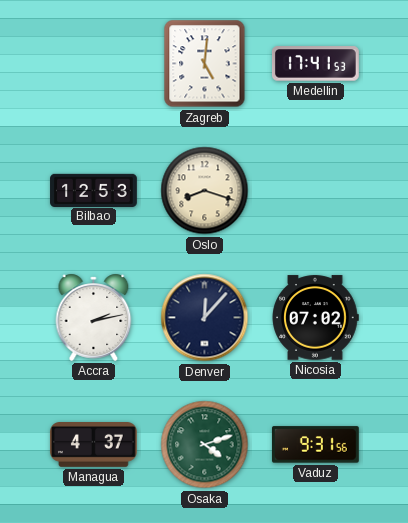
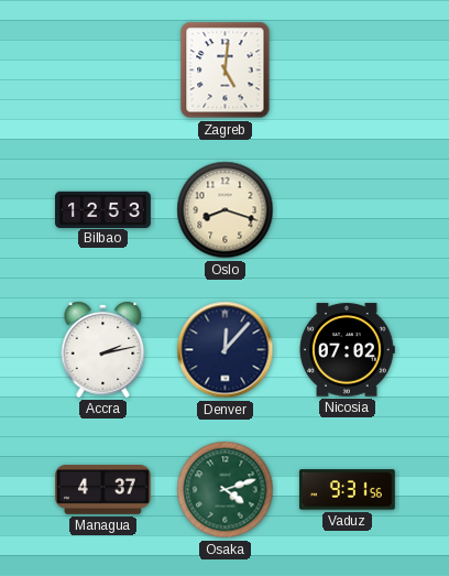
Medellin: 17:41 -> none (316, 64)
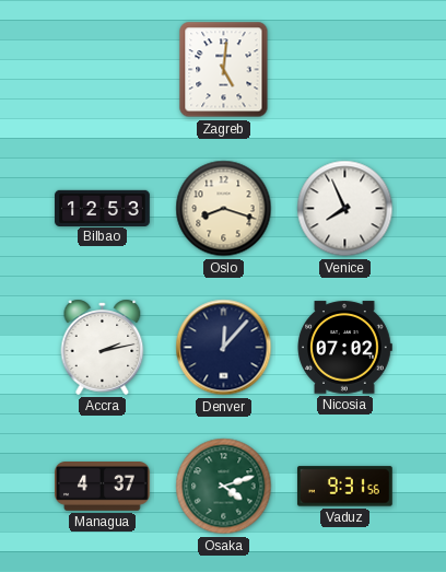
Venice: none -> 7:56 (345, 209)
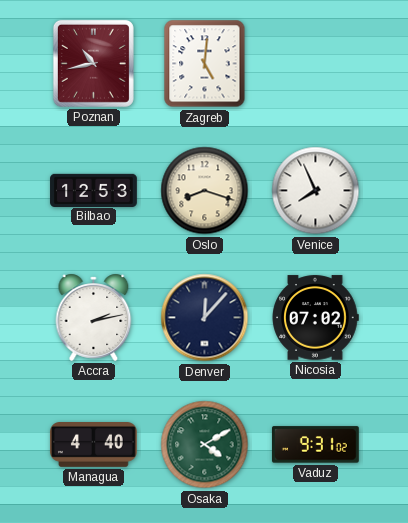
Poznan: none -> 10:43 (93, 63)
Managua: 4:37 -> 4:40 (94, 445)
Osaka: 4:12 -> 4:10 (205, 445)
Vaduz: 9:31:56 -> 9:31:02 (315, 445)
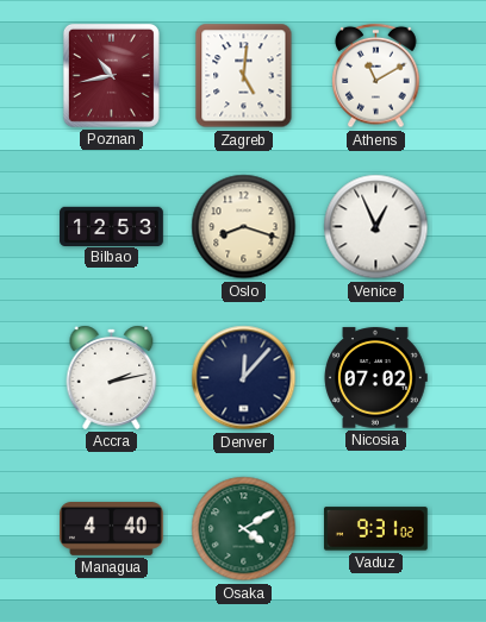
Athens: none -> 11:10 (376, 76)
Venice: 7:56 -> 12:56 (376, 227)
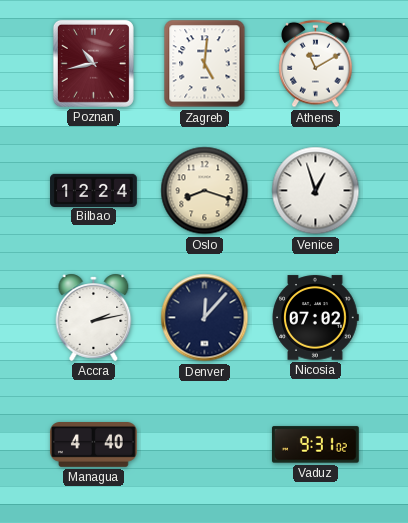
Bilbao: 12:53 -> 12:24 (94, 190)
Venice: 12:56 -> 12:57 (316, 191)
Osaka: 4:10 -> none (244, 529)
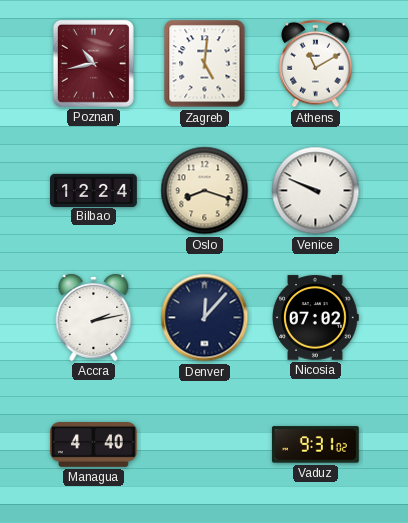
Venice: 12:57 -> 9:49 (316, 191)
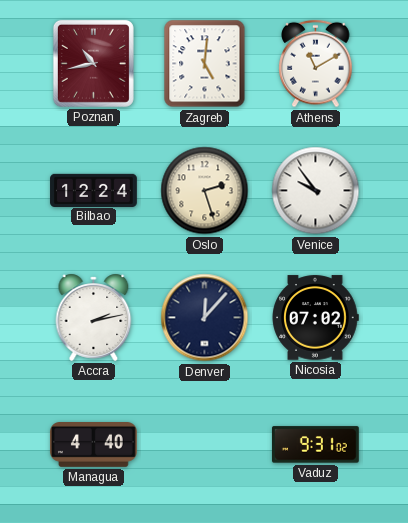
Oslo: 8:18 -> 2:27 (205, 191)
Venice: 9:49 -> 9:54 (316, 191)
